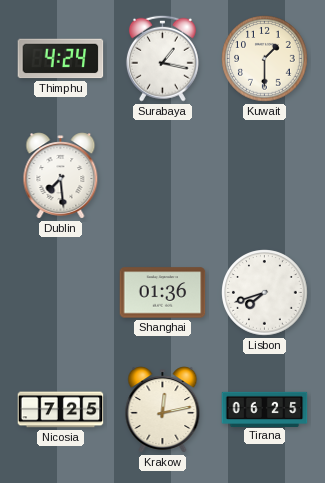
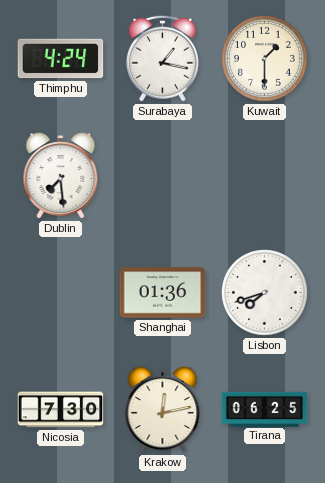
Nicosia: 7:25 -> 7:30 (61, 410)
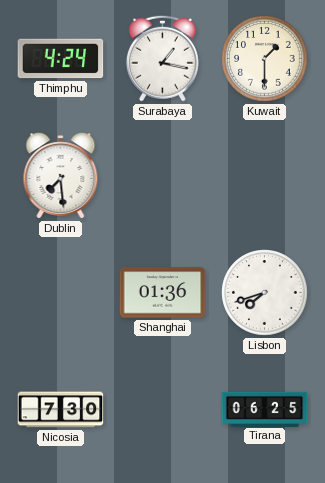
Krakow: 12:13 -> none (163, 410)
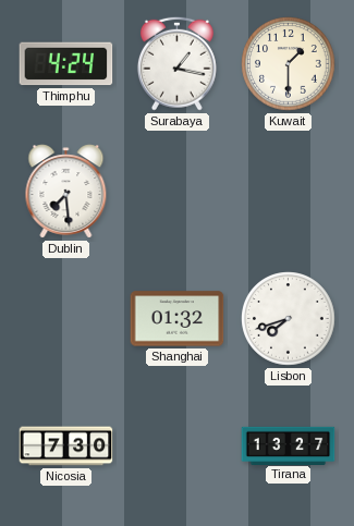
Shanghai: 01:36 -> 01:32 (178, 319)
Tirana: 06:25 -> 13:27 (289, 445)
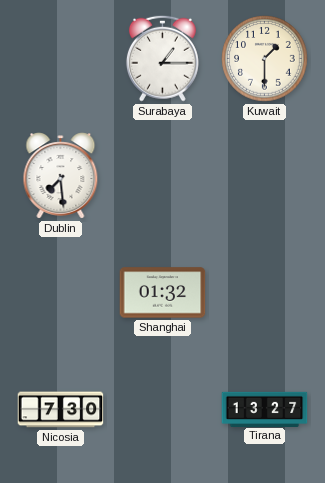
Thimphu: 4:24 -> none (66, 64)
Surabaya: 1:17 -> 1:15 (162, 58)
Lisbon: 7:42 -> none (289, 319)
